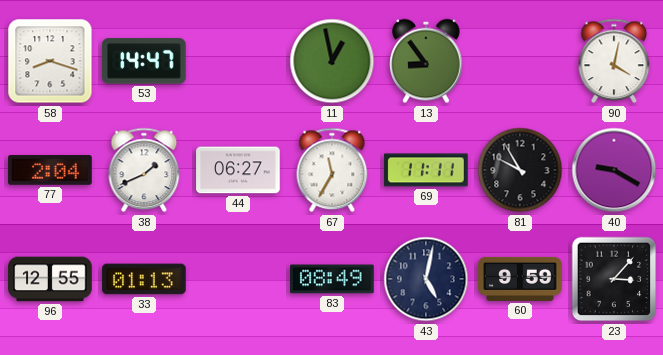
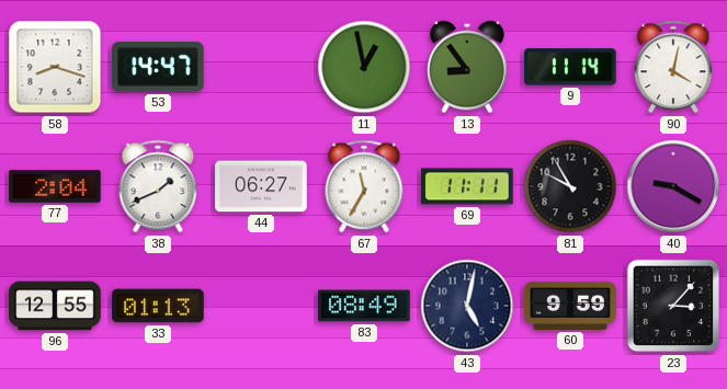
9: none -> 11:14 (570, 67)
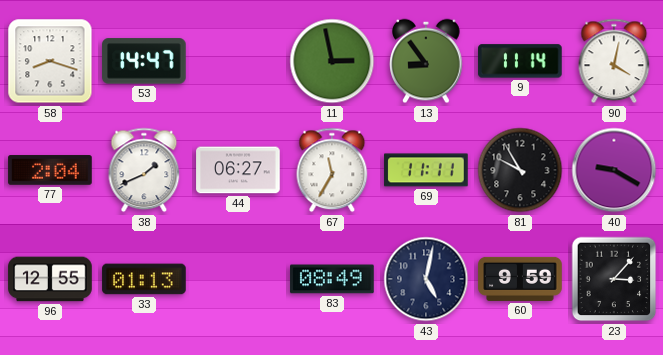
11: 12:58 -> 2:58 (332, 61)
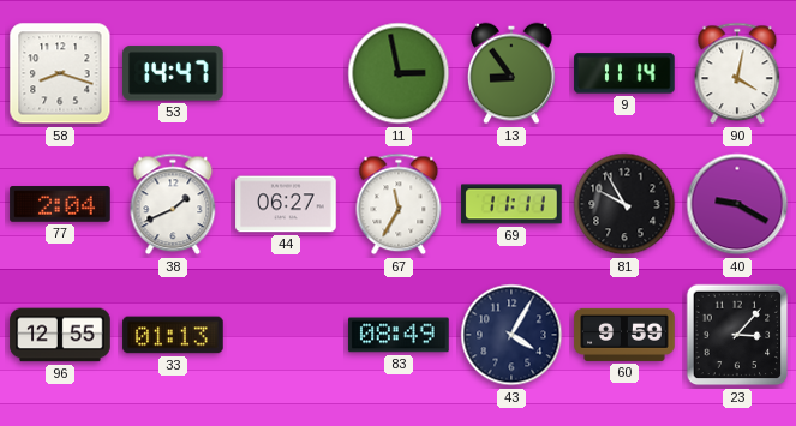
43: 5:02 -> 4:05 (511, 335)
